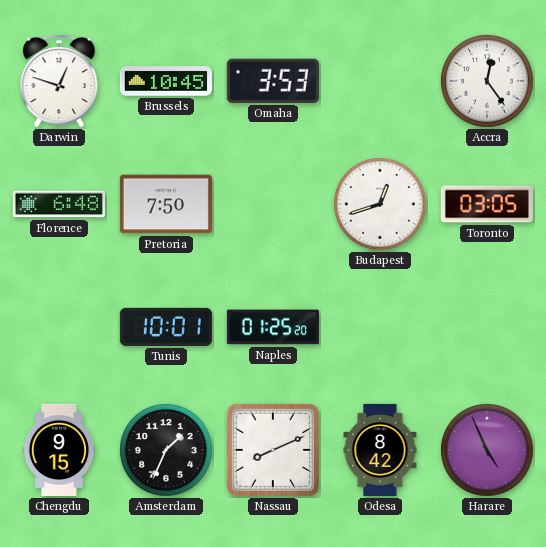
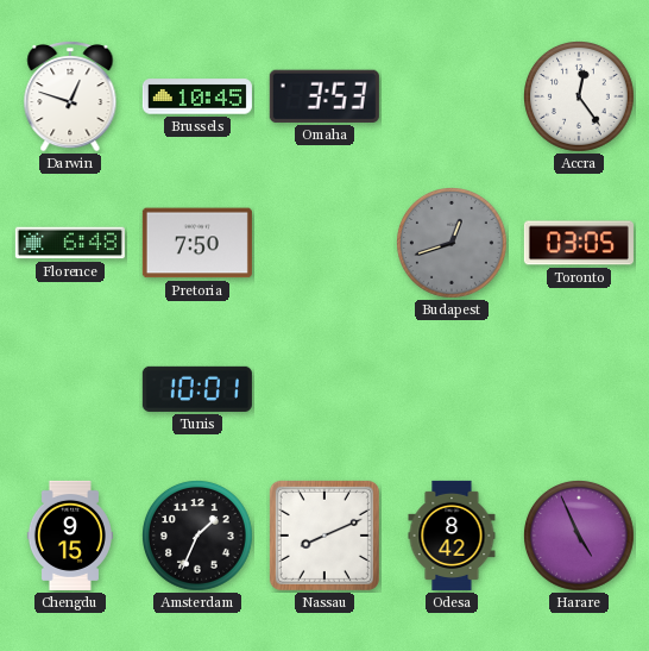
Budapest dial: white -> grey (453, 244)
Naples: 01:25 -> none (273, 327)
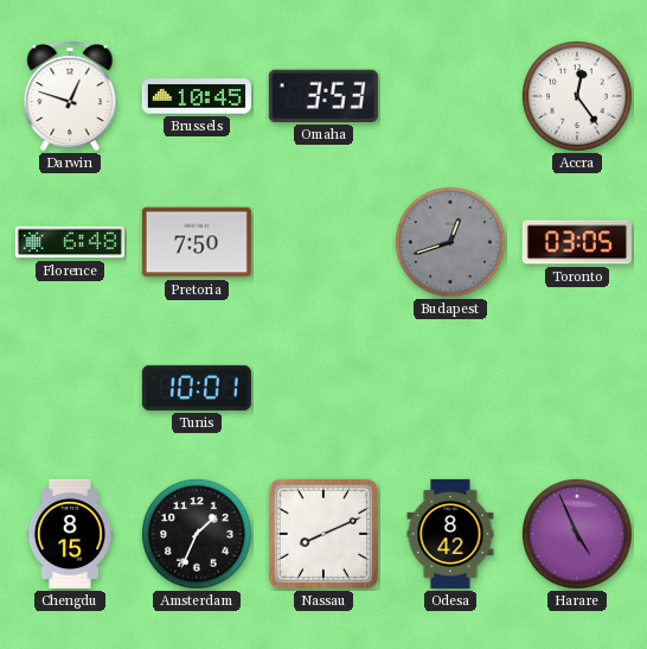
Chengdu: 9:15 -> 8:15 (70, 534)
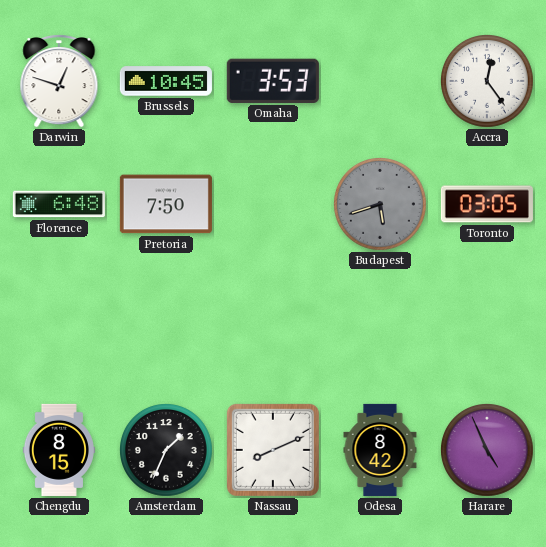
Budapest: 12:42 -> 5:42 (381, 205)
Tunis: 10:01 -> none (197, 388)
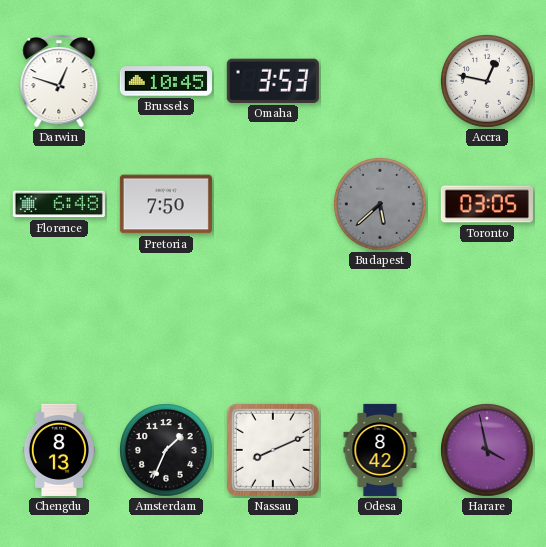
Accra: 12:24 -> 12:47 (488, 82)
Budapest: 5:42 -> 5:38 (381, 205)
Chengdu: 8:15 -> 8:13 (59, 450)
Harare: 4:56 -> 3:58 (488, 451)
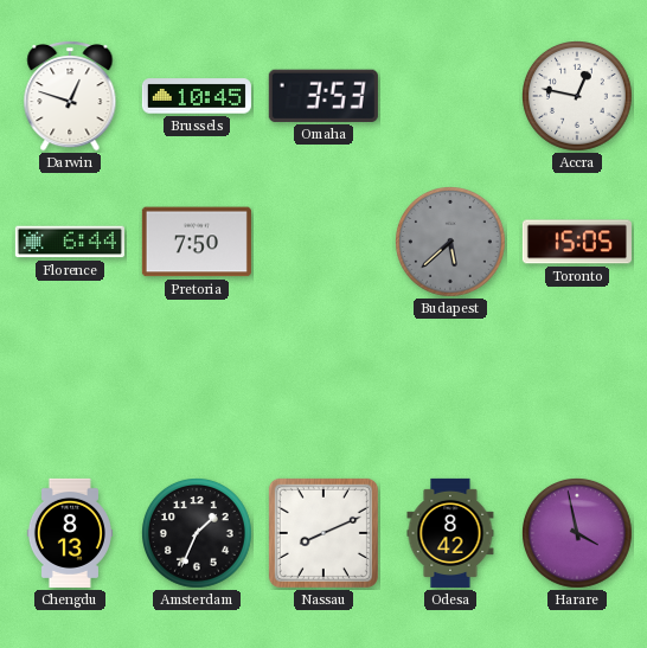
Florence: 6:48 -> 6:44 (70, 242)
Toronto: 03:05 -> 15:05 (577, 242)
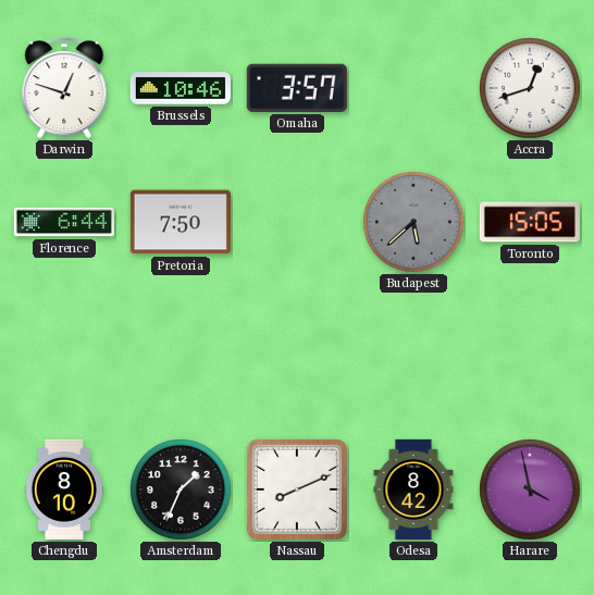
Brussels: 10:45 -> 10:46 (181, 88)
Omaha: 3:53 -> 3:57 (297, 88)
Accra: 12:47 -> 12:42 (531, 89)
Chengdu: 8:13 -> 8:10 (64, 489)
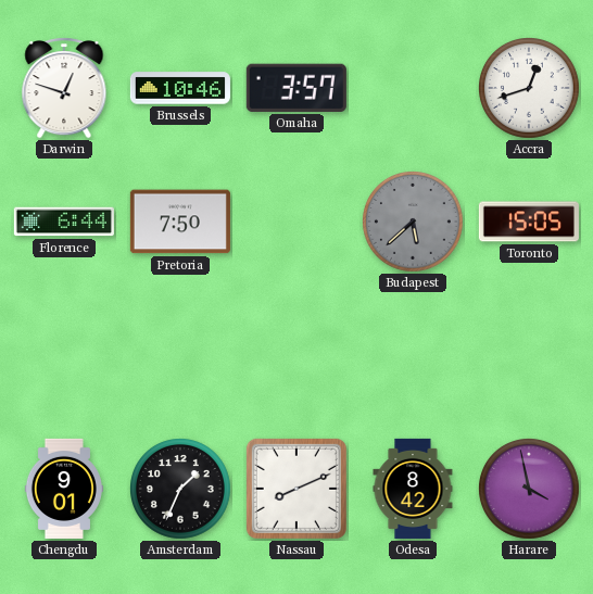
Chengdu: 8:10 -> 9:01 (64, 489)
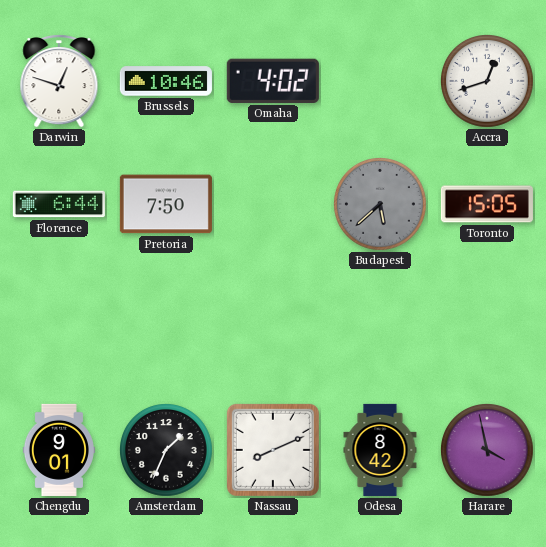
Omaha: 3:57 -> 4:02 (273, 81)
